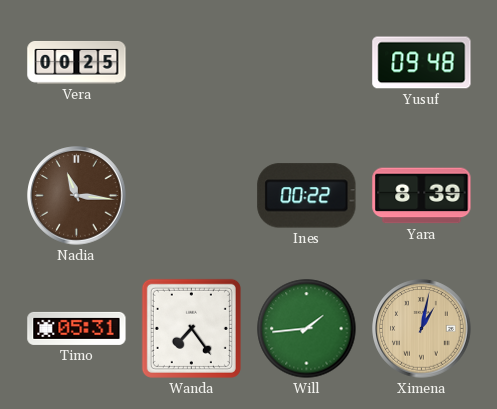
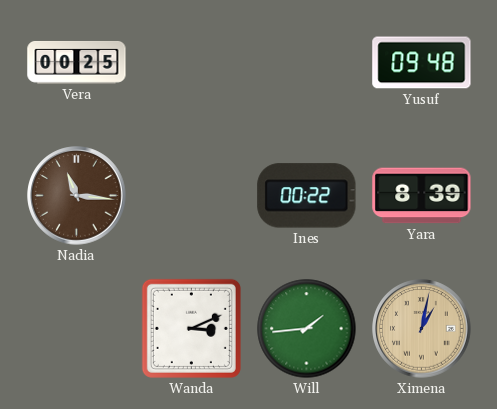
Timo: 05:31 -> none (77, 328)
Wanda: 7:24 -> 3:11 (191, 328)
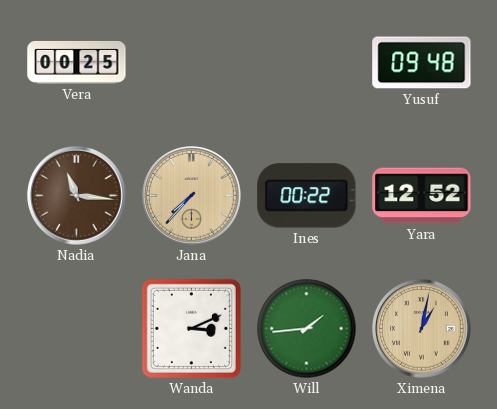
Jana: none -> 7:37 (192, 196)
Yara: 8:39 -> 12:52 (422, 196)
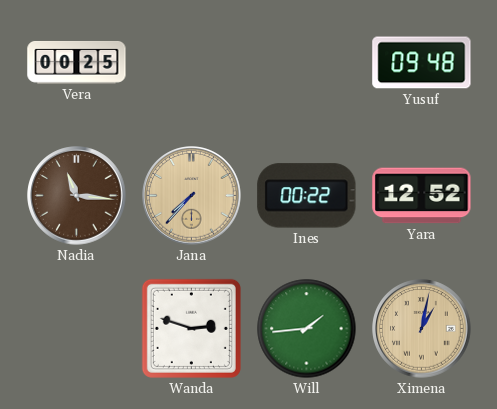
Wanda: 3:11 -> 2:48 (191, 328)
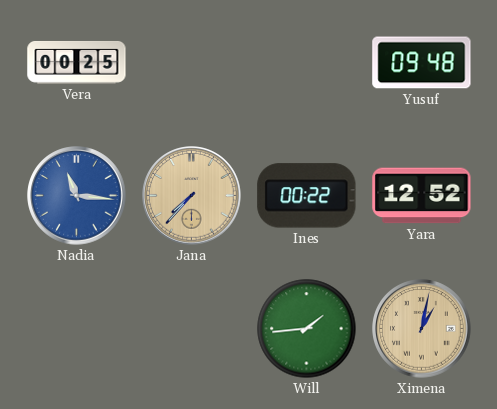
Nadia dial: brown -> blue (77, 196)
Wanda: 2:48 -> none (191, 328)
